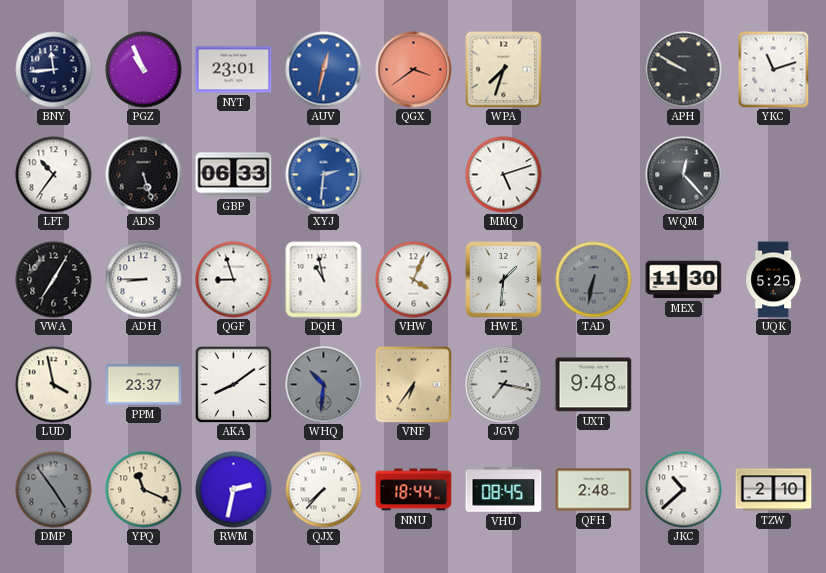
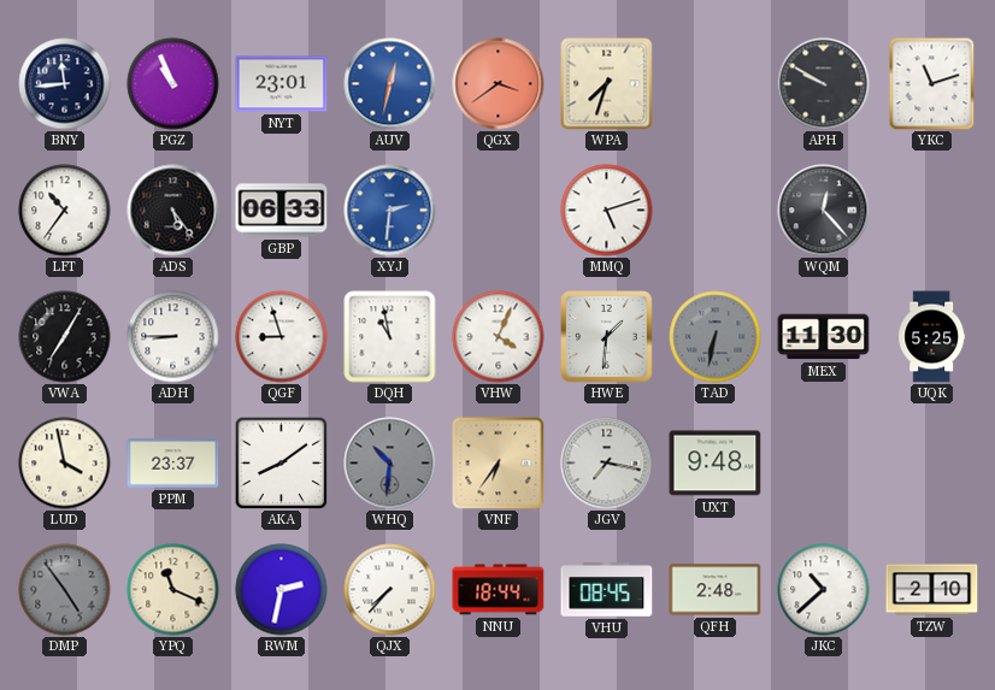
ADS: 5:27 -> 5:24 (173, 211)
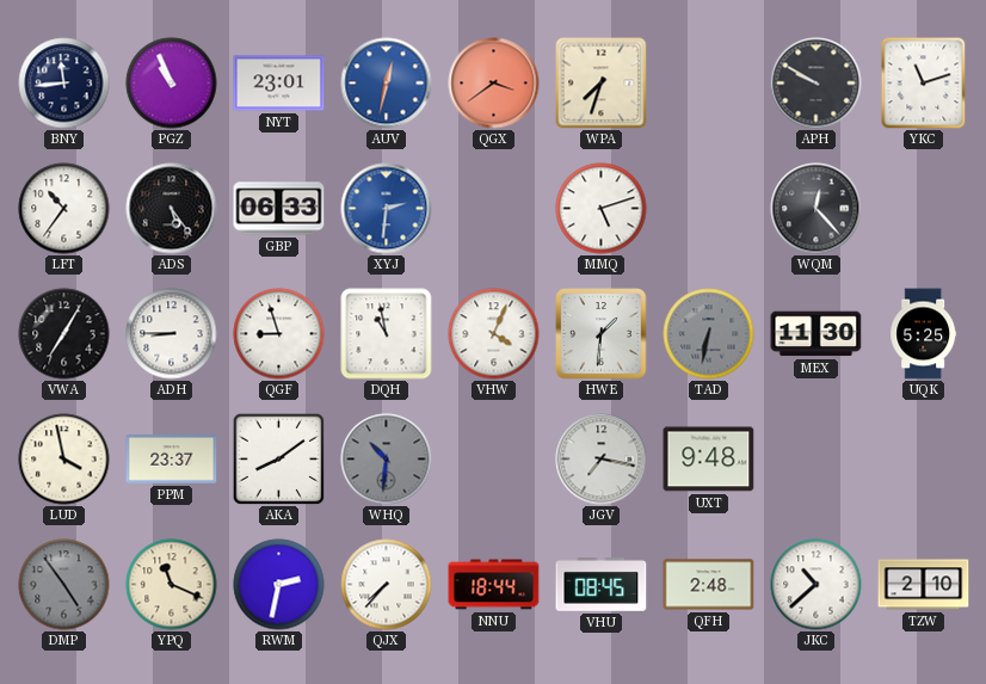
VNF: 6:36 -> none (499, 464)
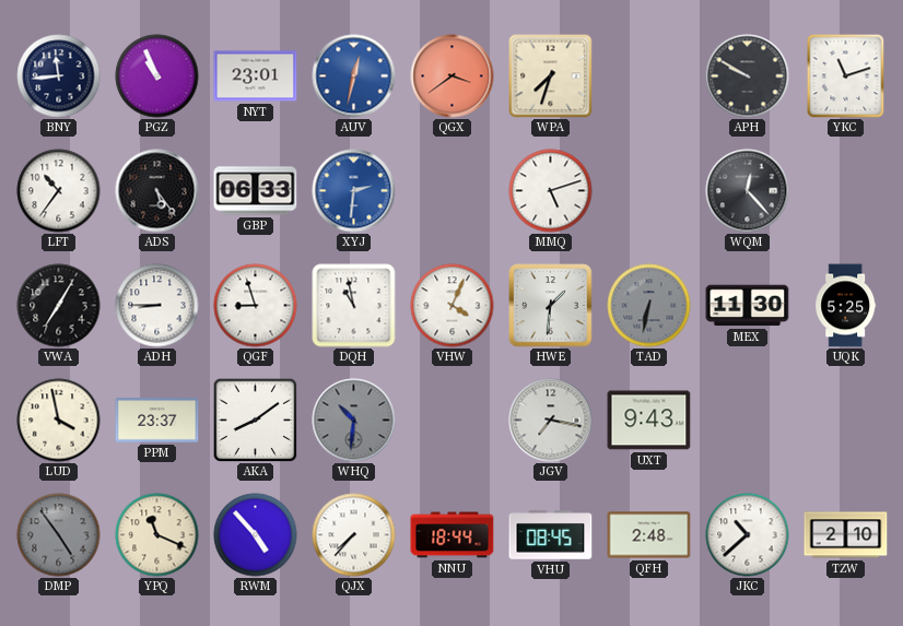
UXT: 9:48 -> 9:43 (649, 421)
RWM: 2:32 -> 4:53 (256, 535)
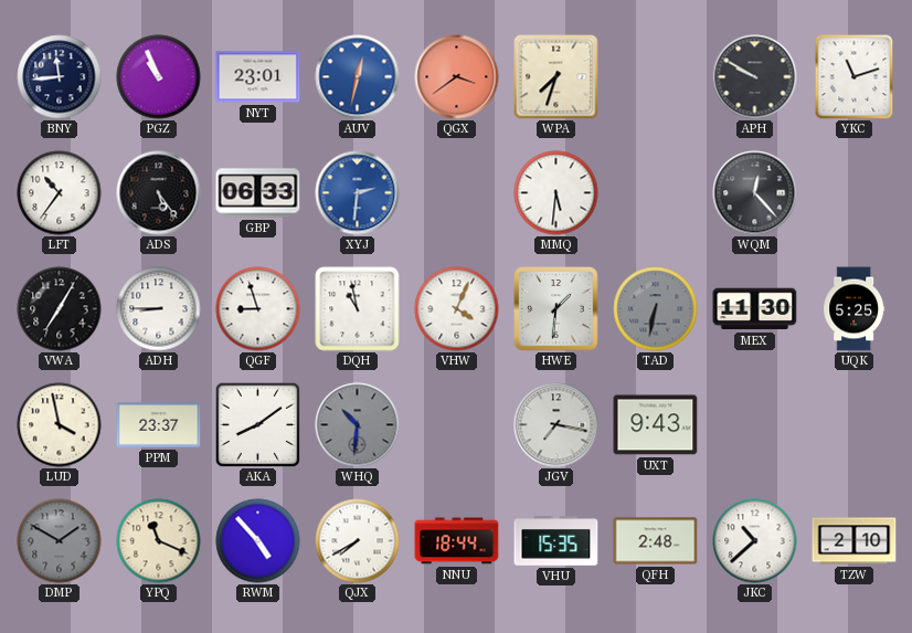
MMQ: 5:12 -> 5:31 (556, 193)
DMP: 4:54 -> 1:50 (60, 541)
QJX: 7:37 -> 7:40 (358, 541)
VHU: 08:45 -> 15:35 (556, 541)
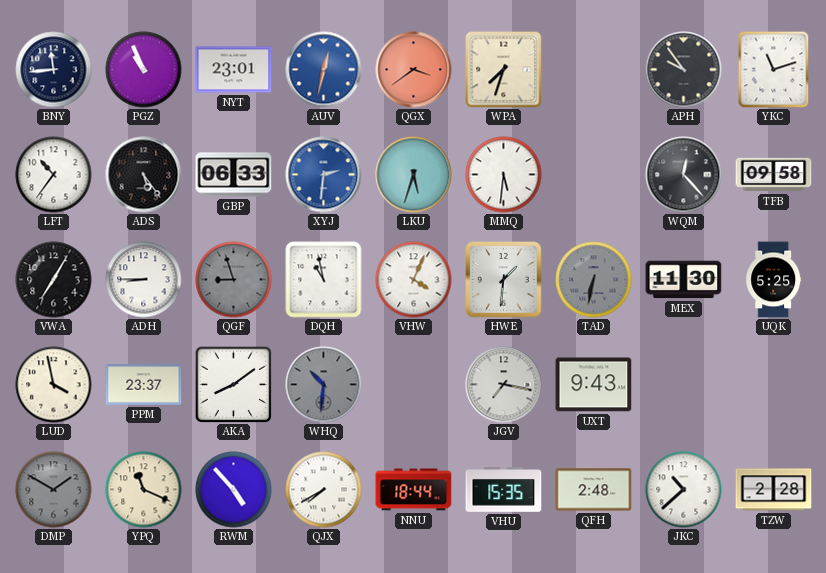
APH: 9:50 -> 9:54 (684, 70)
LKU: none -> 5:33 (414, 175)
TFB: none -> 09:58 (774, 175)
QGF dial: white -> grey (234, 280)
TZW: 2:10 -> 2:28 (774, 490)
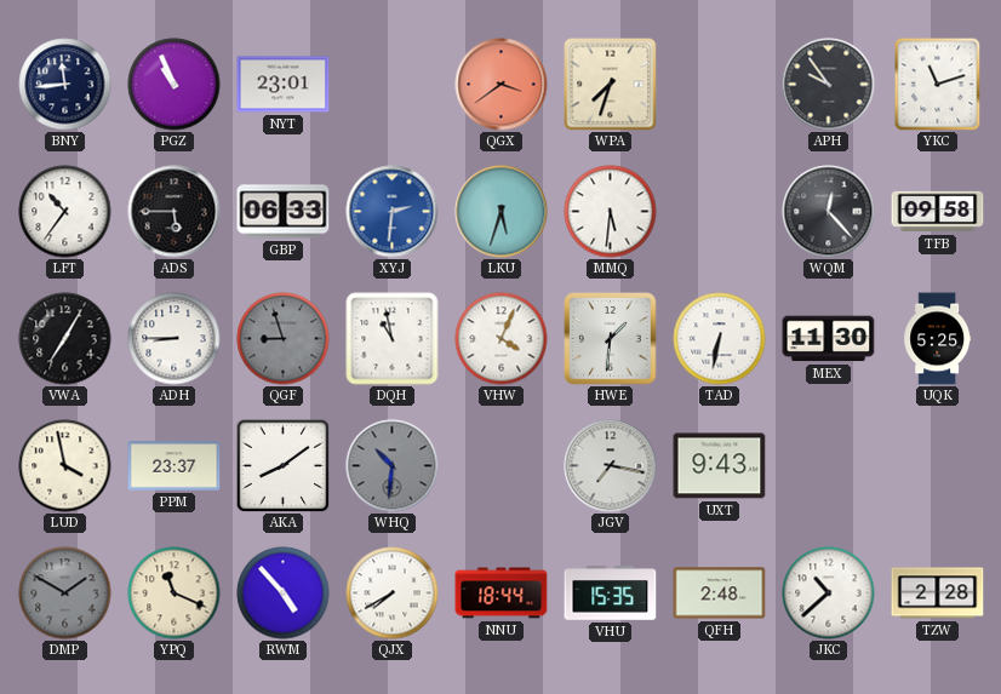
AUV: 12:32 -> none (324, 70)
ADS: 5:24 -> 5:45 (175, 212)
TAD dial: grey -> white (720, 339)
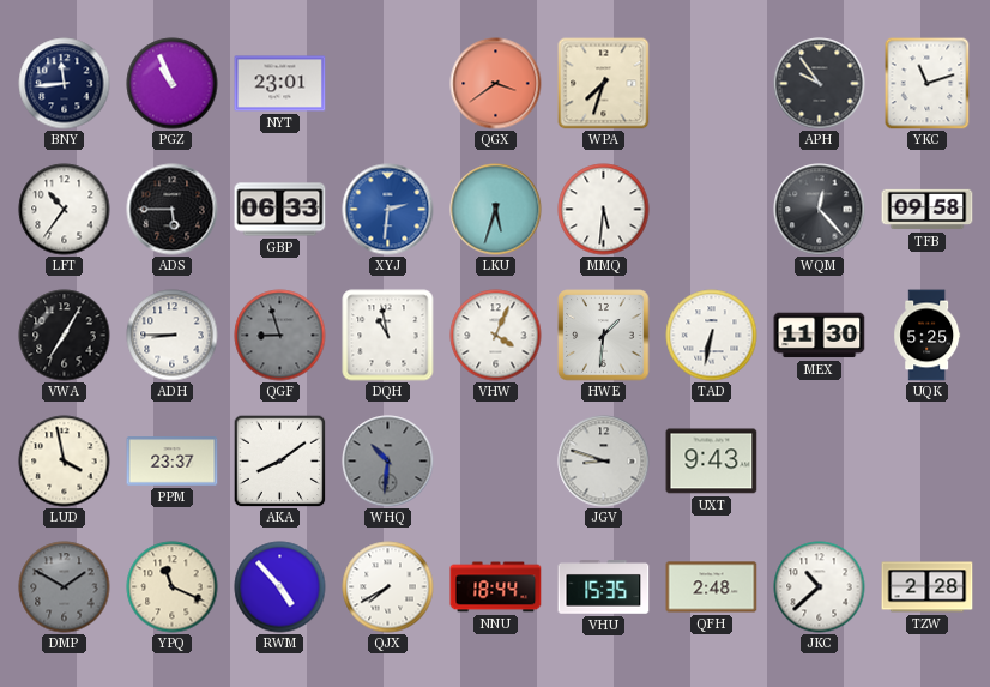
JGV: 7:17 -> 8:48 (604, 462)
